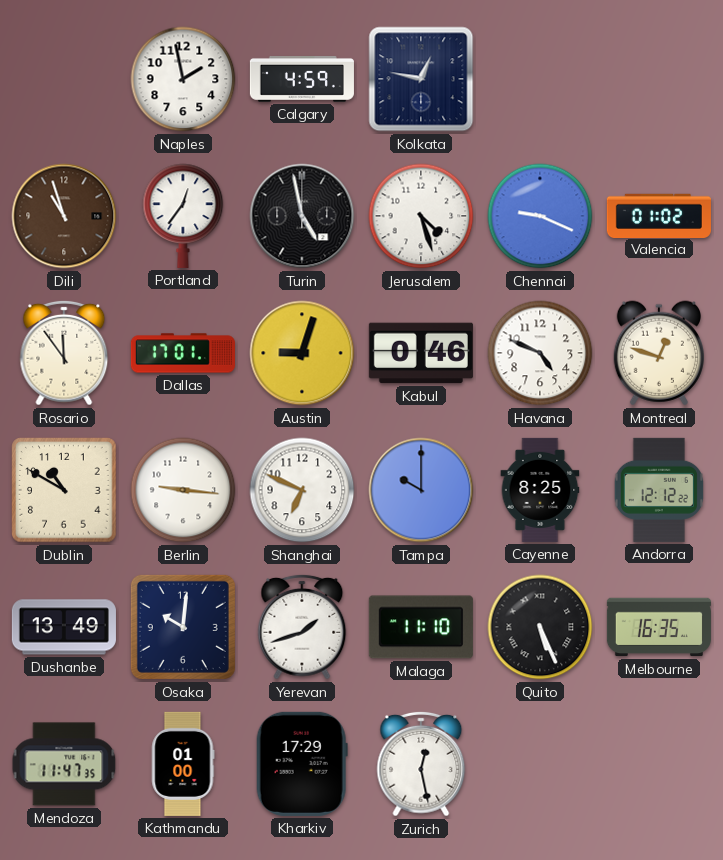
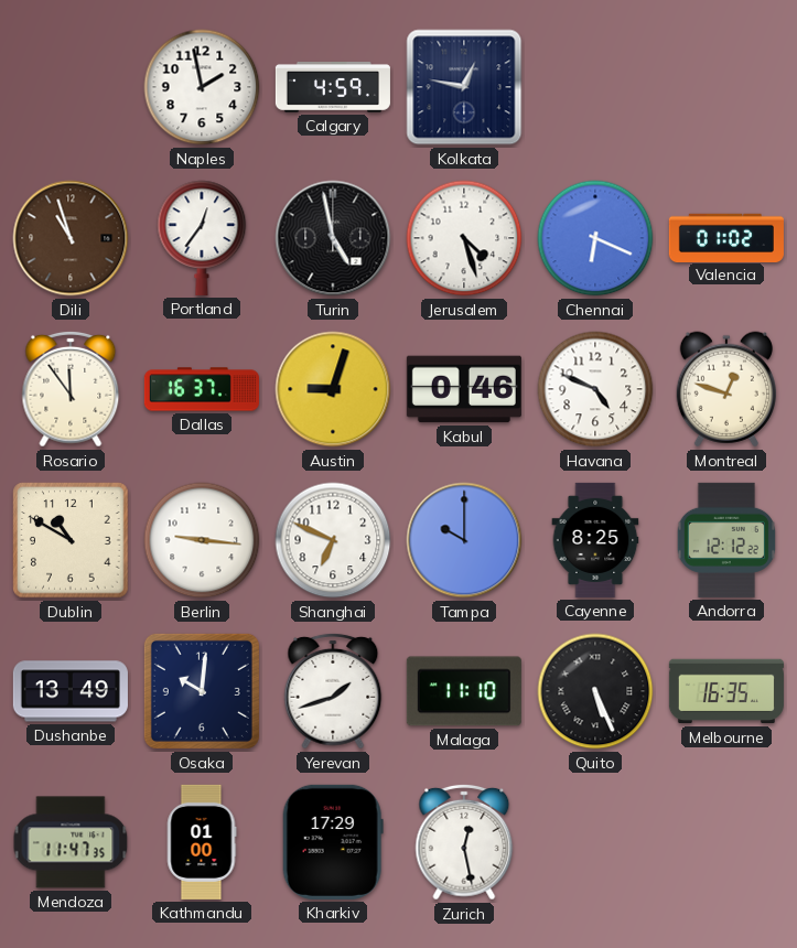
Chennai: 9:19 -> 6:19 (595, 238)
Dallas: 17:01 -> 16:37 (202, 389)
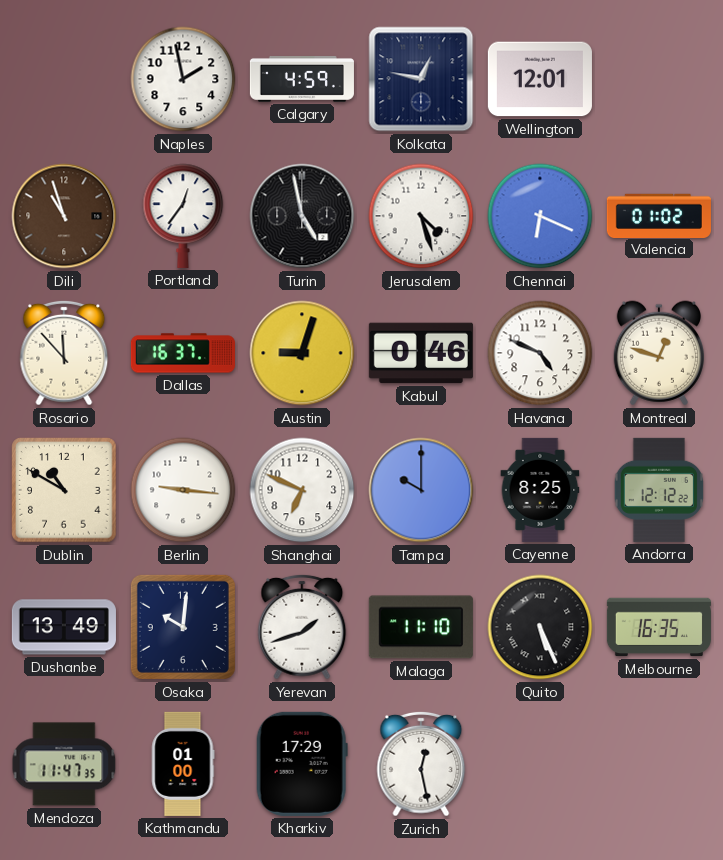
Wellington: none -> 12:01 (540, 79)
Rosario: 11:54 -> 11:53 (64, 353)
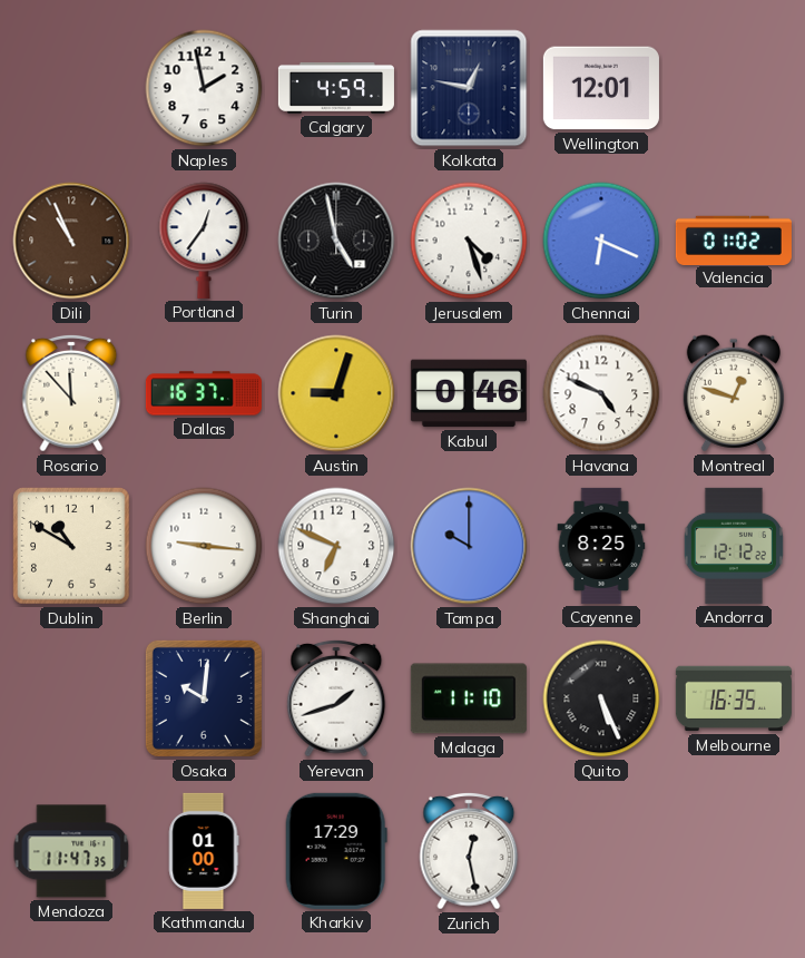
Dili: 10:57 -> 10:56 (71, 241)
Dushanbe: 13:49 -> none (64, 627)
